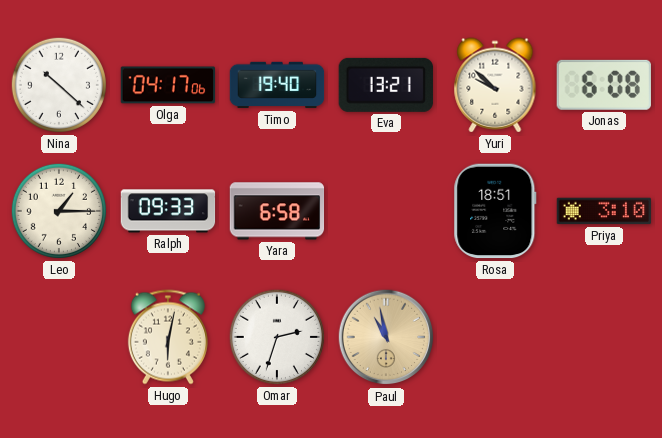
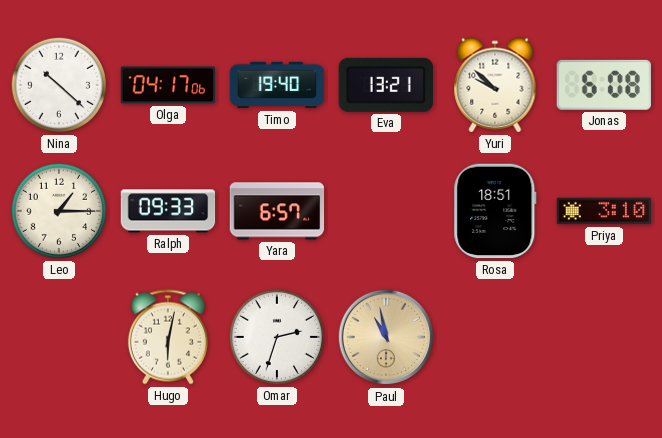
Yara: 6:58 -> 6:57 (277, 211)
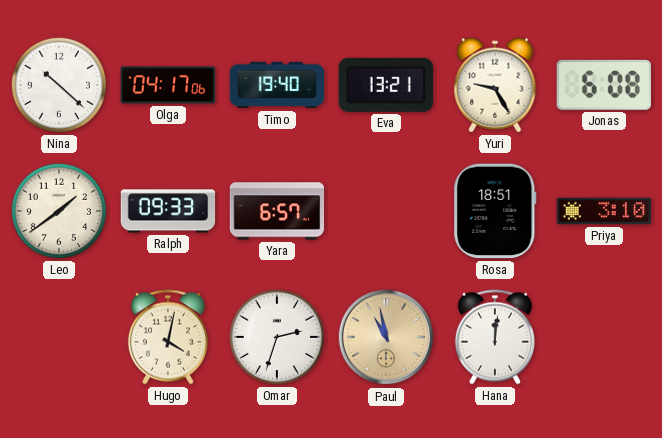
Yuri: 9:52 -> 9:25 (495, 85)
Leo: 1:15 -> 1:39 (59, 211)
Hugo: 6:02 -> 4:02 (168, 337)
Hana: none -> 12:01 (495, 337)
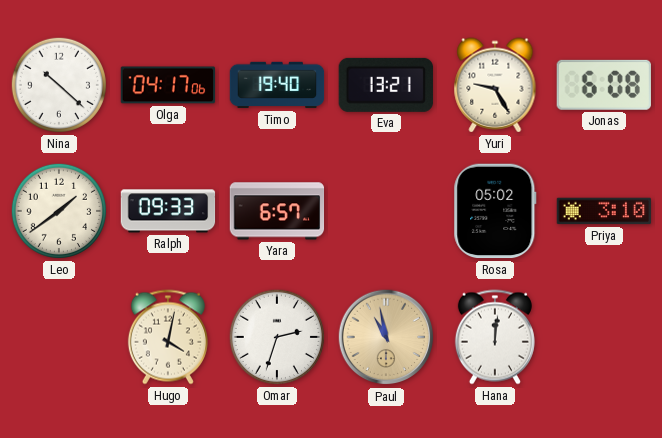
Rosa: 18:51 -> 05:02 (495, 211)
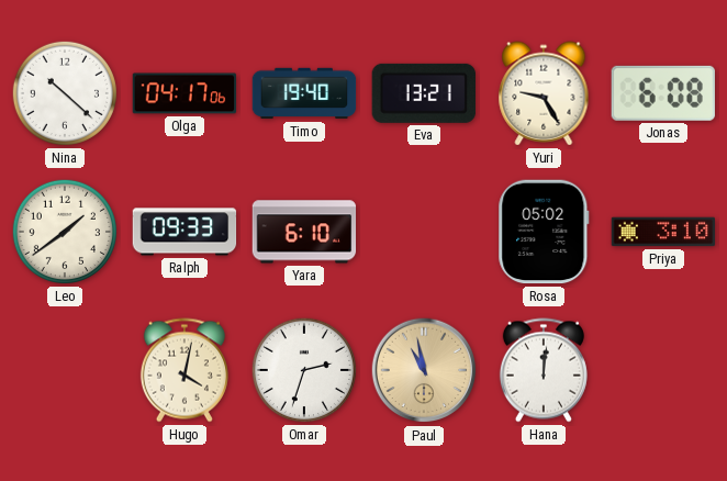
Yara: 6:57 -> 6:10 (304, 232)
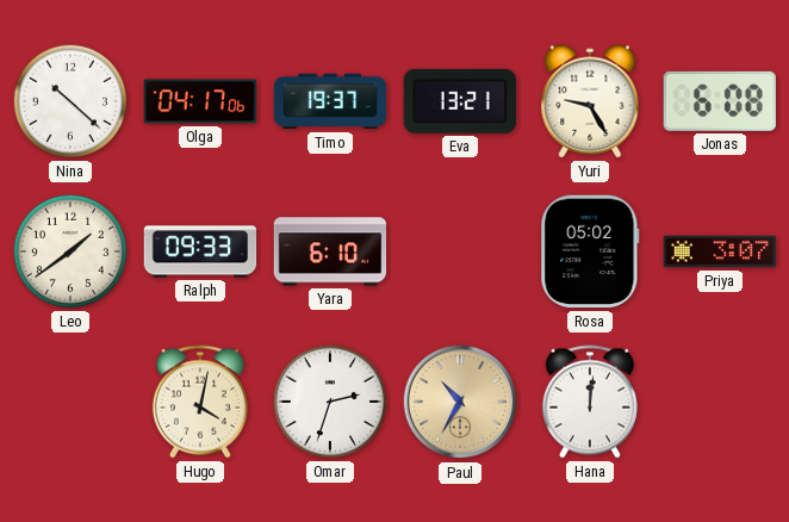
Timo: 19:40 -> 19:37 (330, 101)
Priya: 3:10 -> 3:07 (720, 251)
Paul: 10:58 -> 10:35 (460, 402)
